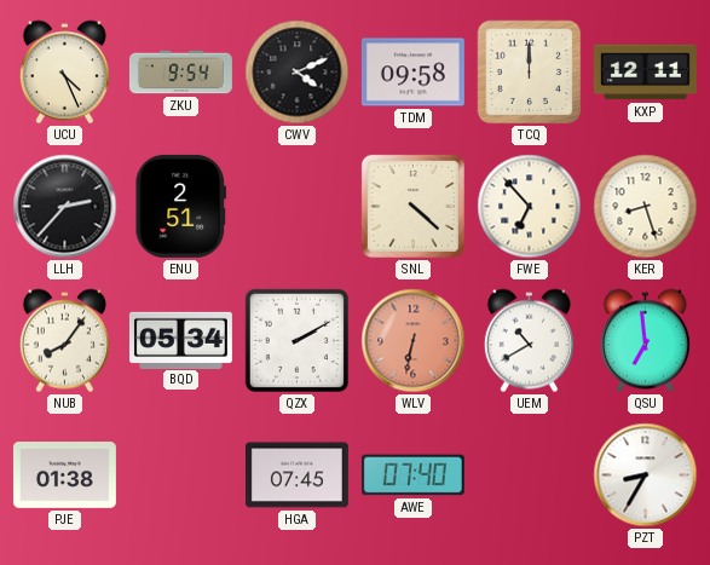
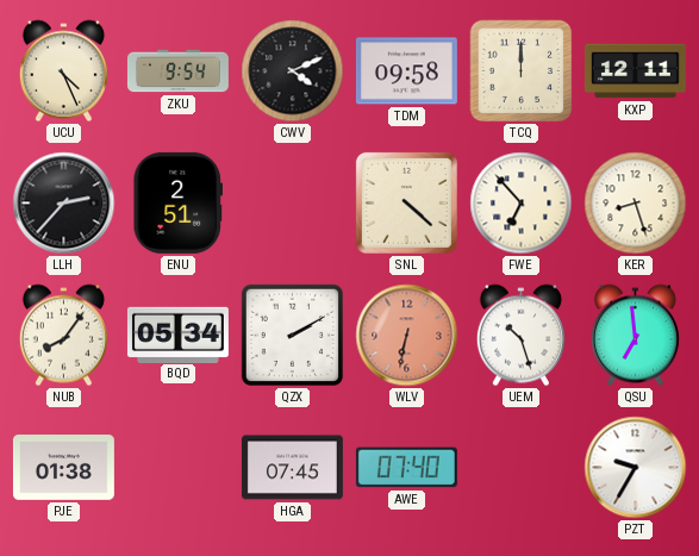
UEM: 10:40 -> 10:27 (520, 336)
PZT: 8:35 -> 9:35 (636, 468)
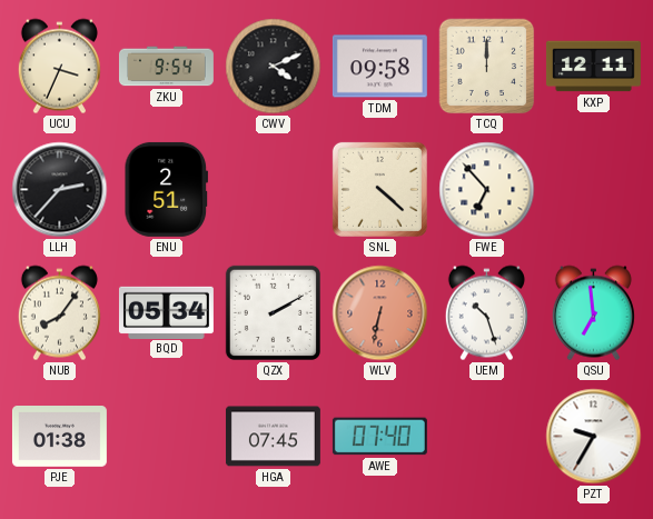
UCU: 4:26 -> 3:34 (59, 67)
KER: 8:27 -> none (636, 204)
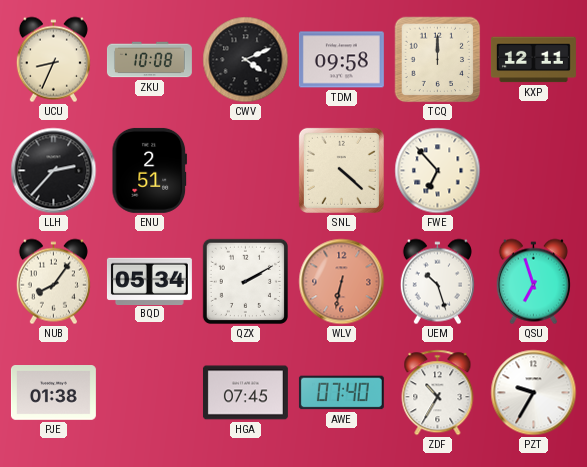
UCU: 3:34 -> 8:34 (53, 60)
ZKU: 9:54 -> 10:08 (149, 60)
QSU: 6:59 -> 6:57 (533, 282)
ZDF: none -> 10:35 (438, 393)
